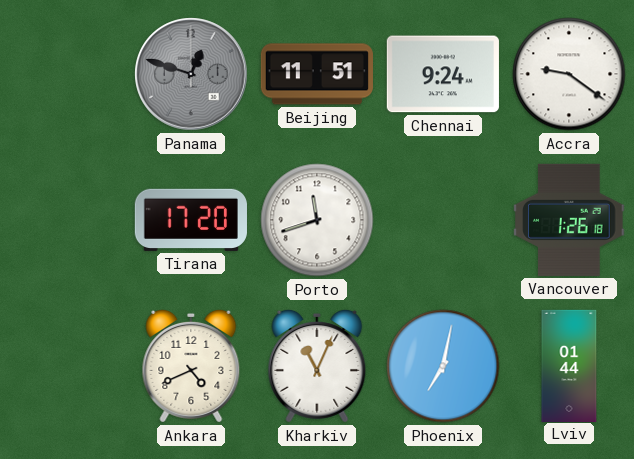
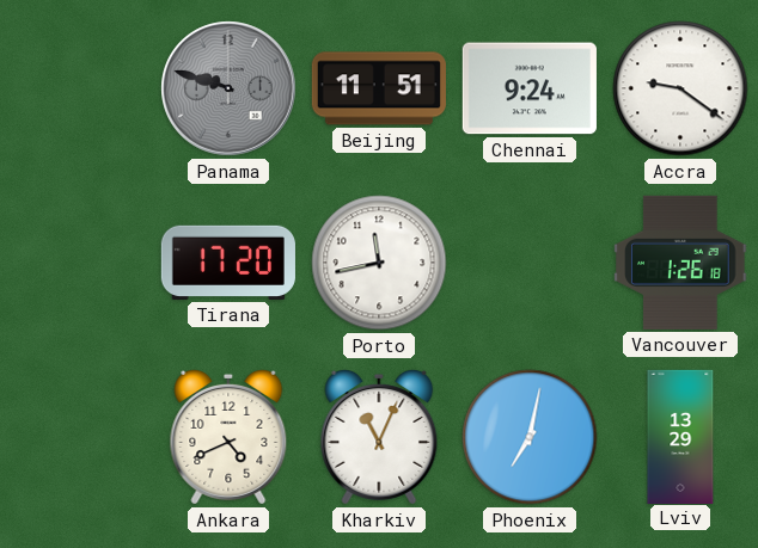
Panama: 12:48 -> 9:48 (228, 88)
Porto: 11:42 -> 11:43 (379, 263)
Lviv: 01:44 -> 13:29 (680, 436)
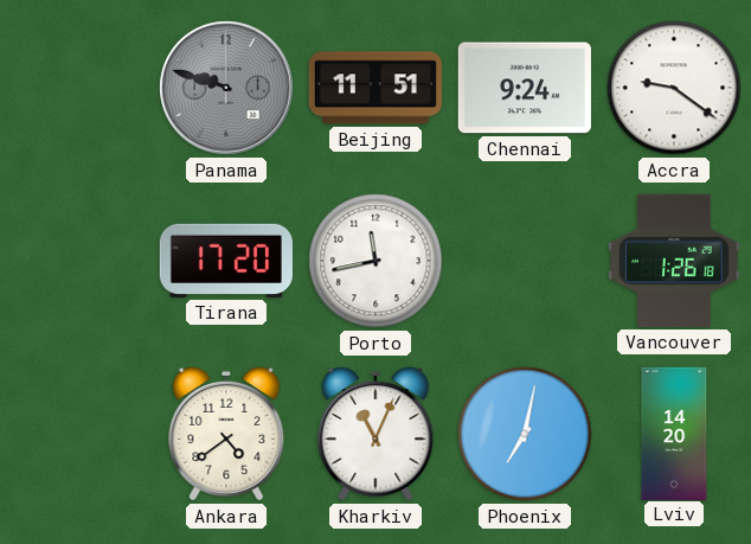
Ankara: 4:41 -> 4:39 (226, 434)
Lviv: 13:29 -> 14:20 (674, 433)
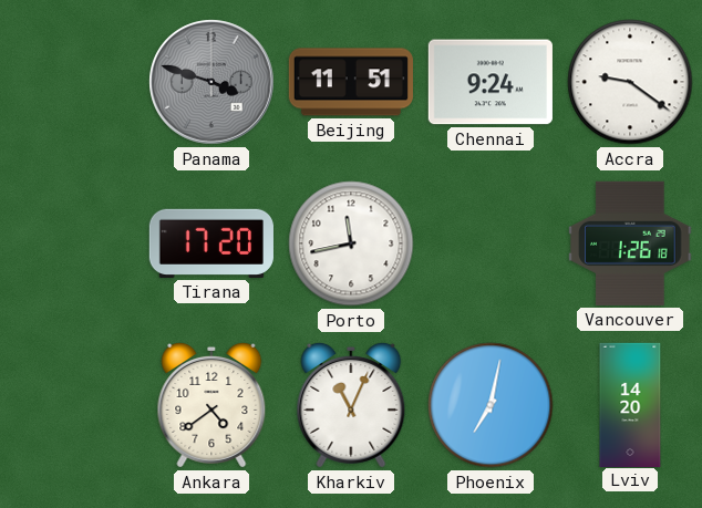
Panama: 9:48 -> 3:48 (211, 82)
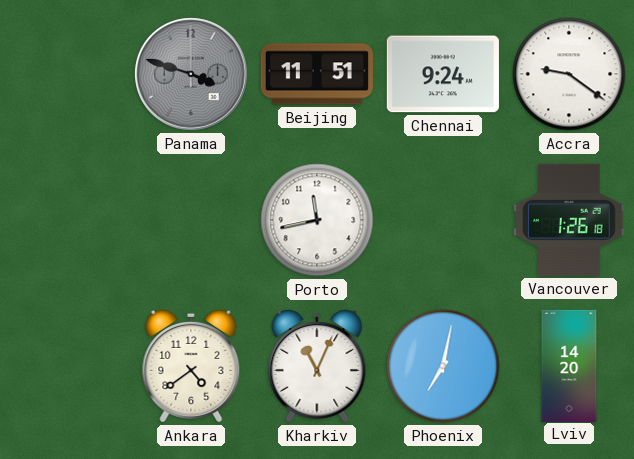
Tirana: 17:20 -> none (211, 243)
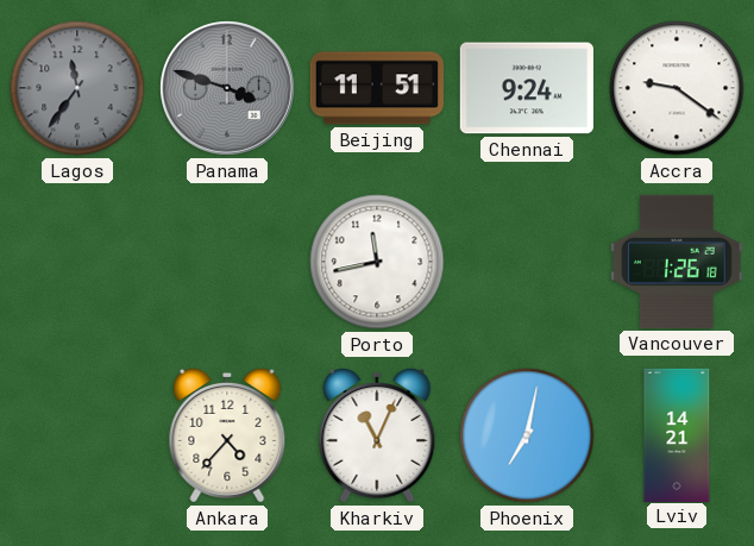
Lagos: none -> 11:36 (77, 88)
Ankara: 4:39 -> 4:37 (227, 435)
Lviv: 14:20 -> 14:21 (677, 434)
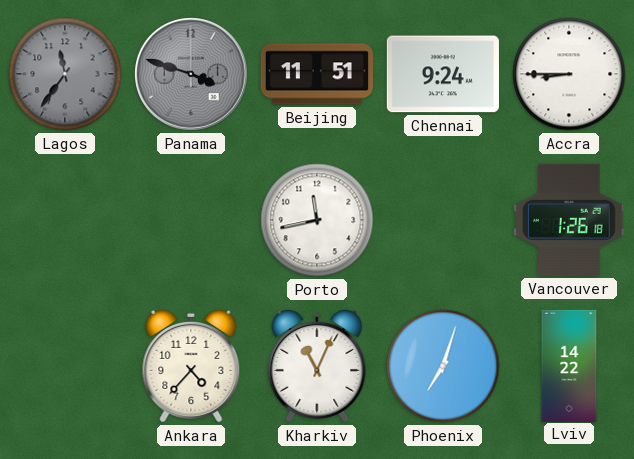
Accra: 9:21 -> 8:45 (569, 74)
Phoenix: 7:02 -> 7:03 (443, 366)
Lviv: 14:21 -> 14:22 (569, 365)
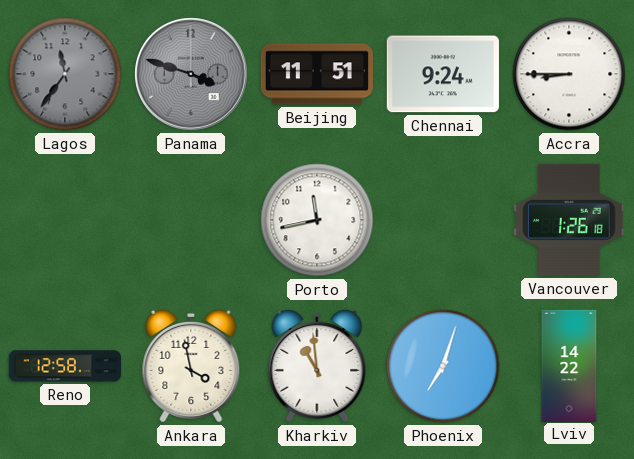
Reno: none -> 12:58 (64, 366)
Ankara: 4:37 -> 3:58 (191, 366)
Kharkiv: 11:04 -> 10:59 (317, 366)
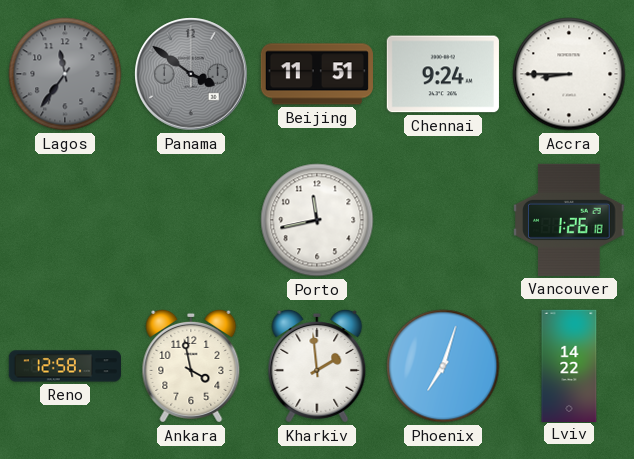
Panama: 3:48 -> 3:51 (191, 74)
Kharkiv: 10:59 -> 1:59 (317, 366)
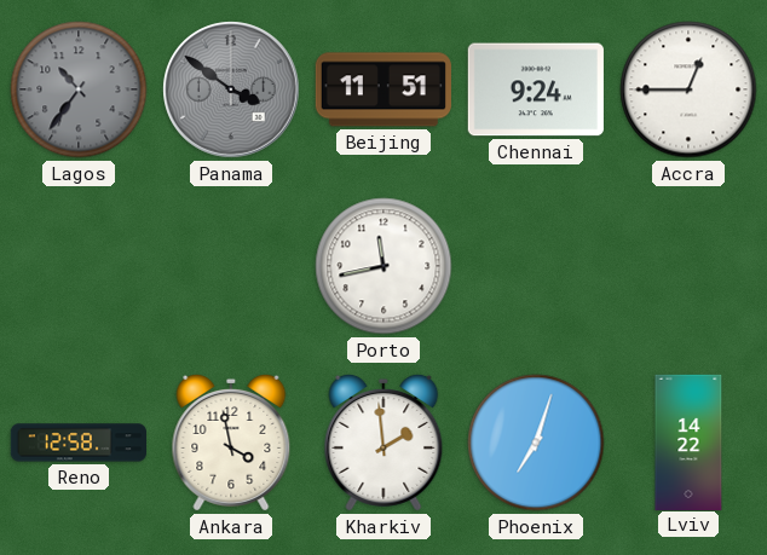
Lagos: 11:36 -> 10:36 (79, 89)
Accra: 8:45 -> 12:45 (688, 89)
Vancouver: 1:26 -> none (569, 220)
